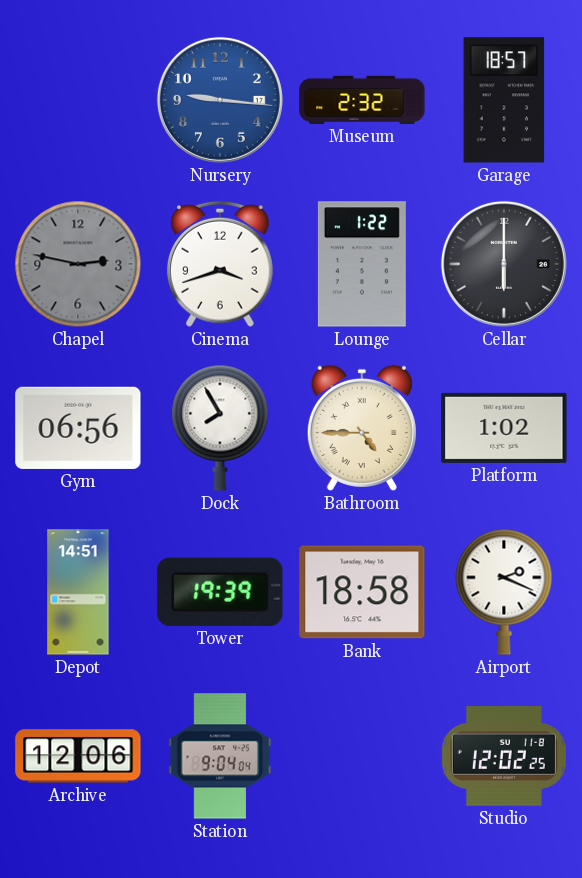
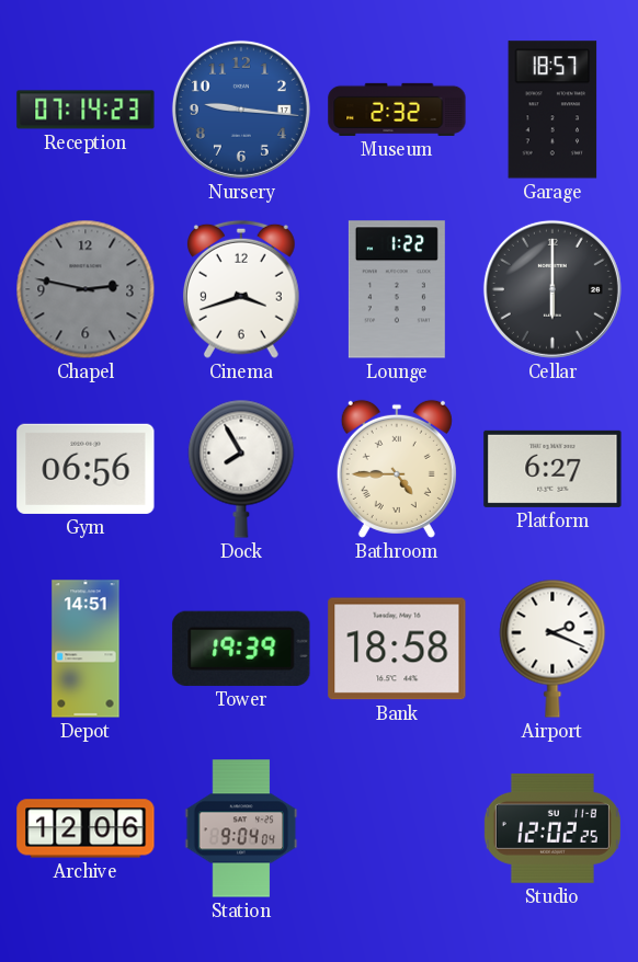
Reception: none -> 07:14 (86, 110)
Platform: 1:02 -> 6:27 (552, 469)
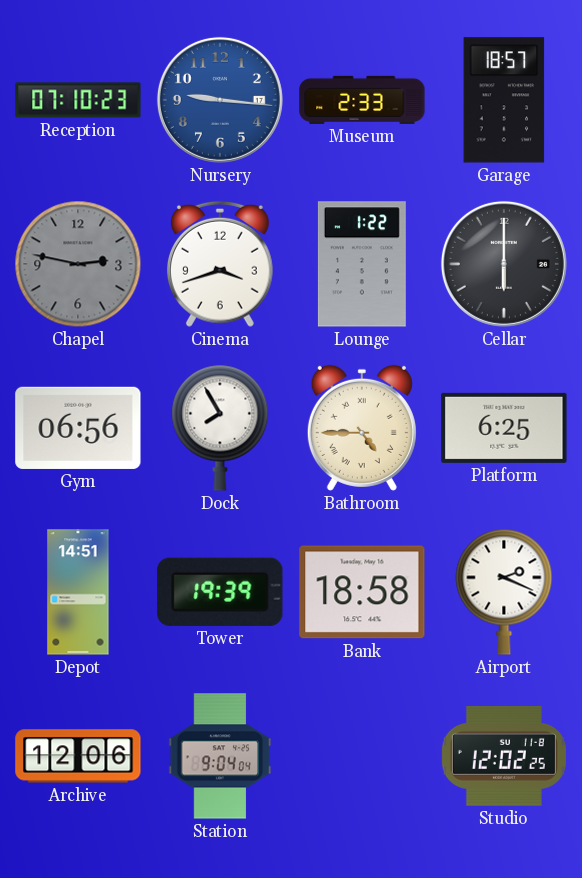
Reception: 07:14 -> 07:10 (78, 100)
Museum: 2:32 -> 2:33 (362, 100)
Platform: 6:27 -> 6:25 (504, 428)
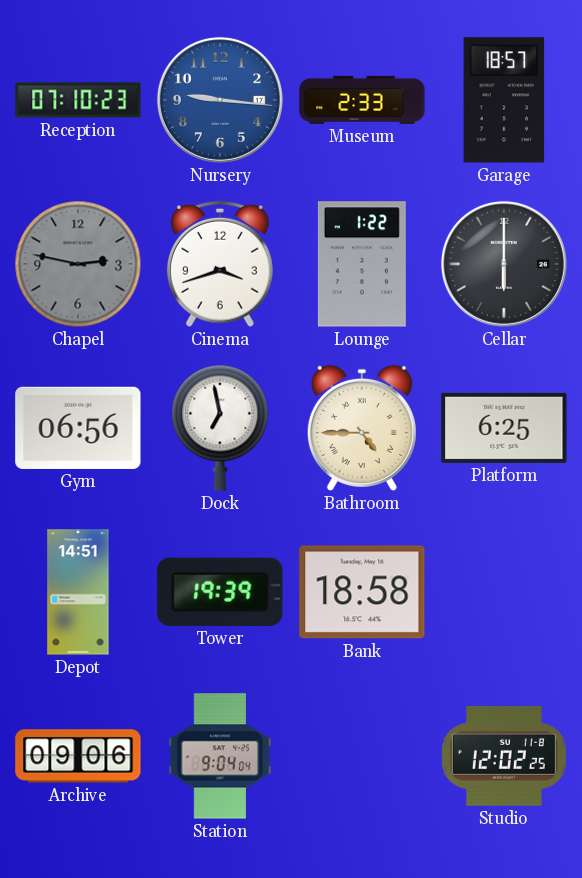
Dock: 7:55 -> 6:58 (220, 428)
Airport: 2:19 -> none (504, 592)
Archive: 12:06 -> 09:06 (78, 756)
